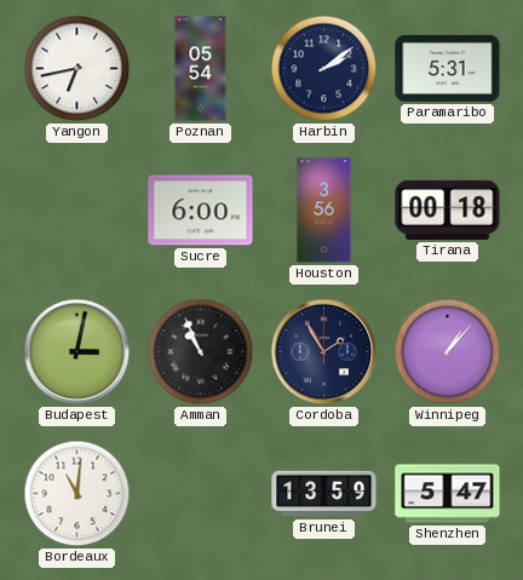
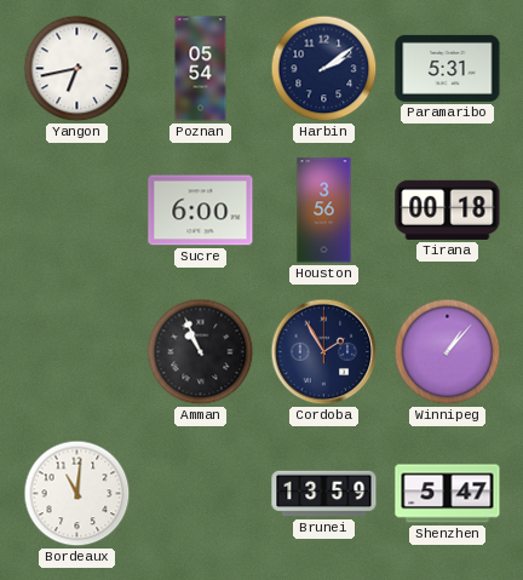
Budapest: 3:02 -> none (77, 352)
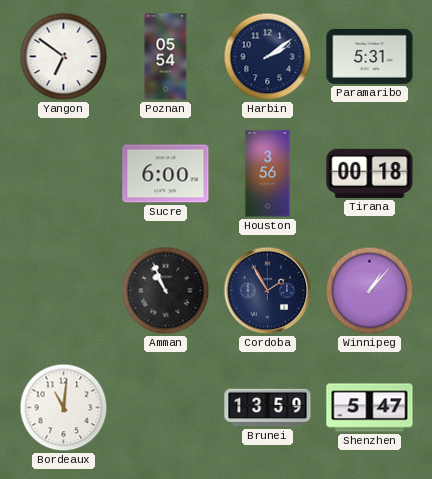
Yangon: 6:43 -> 6:51 (64, 57)
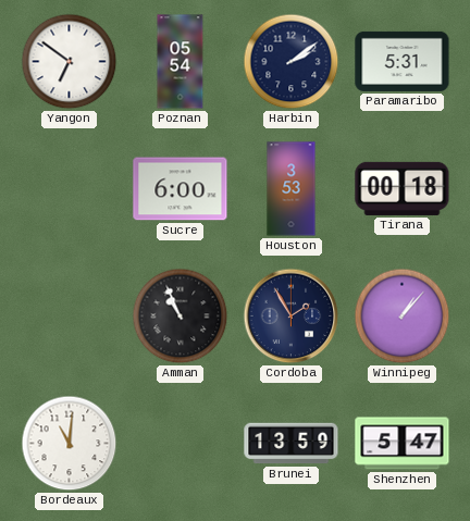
Houston: 3:56 -> 3:53 (292, 189)
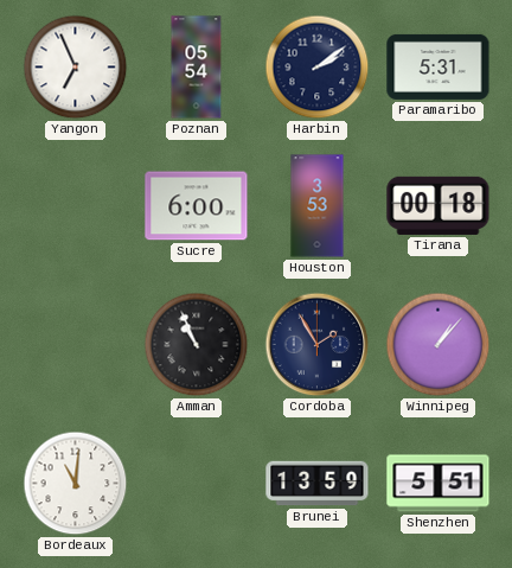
Yangon: 6:51 -> 6:56 (76, 68)
Shenzhen: 5:47 -> 5:51 (439, 484)
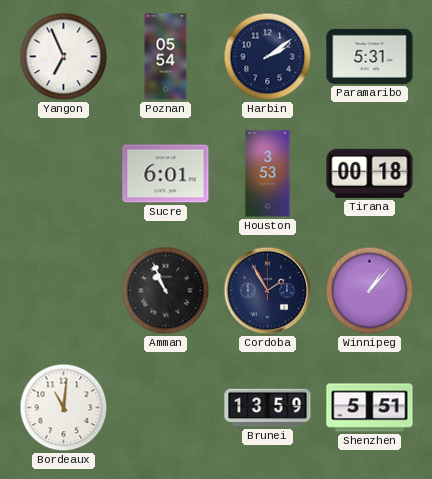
Sucre: 6:00 -> 6:01 (166, 174)
